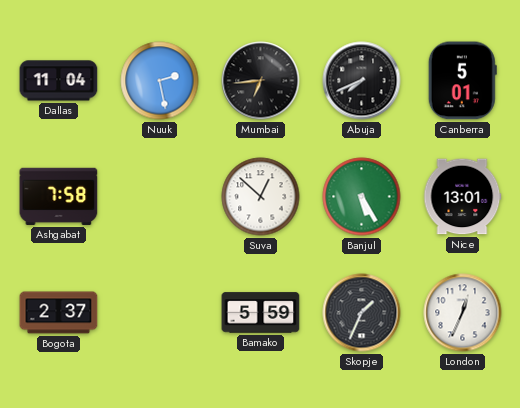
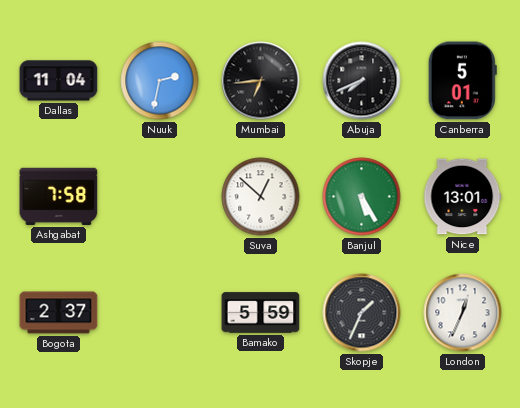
Nuuk: 2:28 -> 2:32 (160, 81)
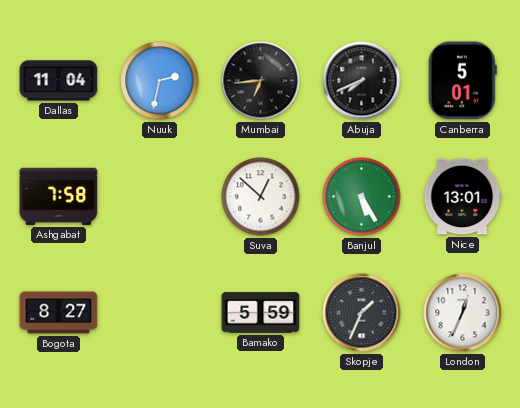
Bogota: 2:37 -> 8:27 (59, 313)
